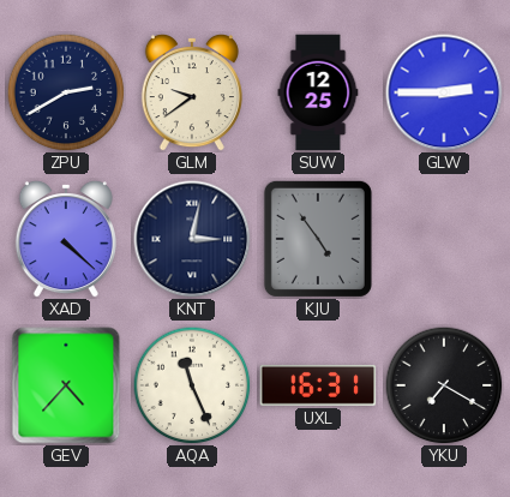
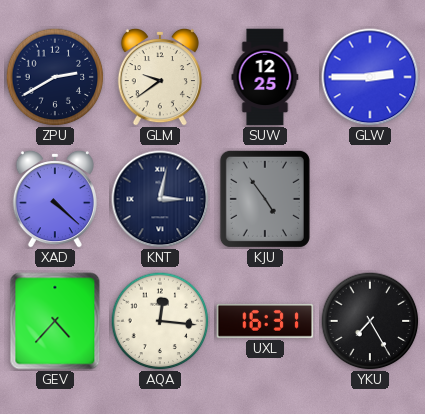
AQA: 11:26 -> 12:16 (160, 321)
YKU: 7:20 -> 7:25 (370, 321)
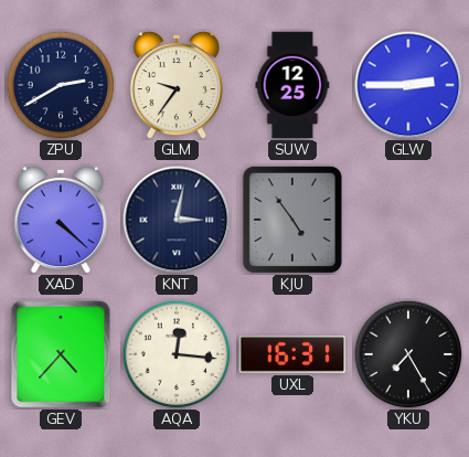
GLM: 9:39 -> 9:36 (177, 85)
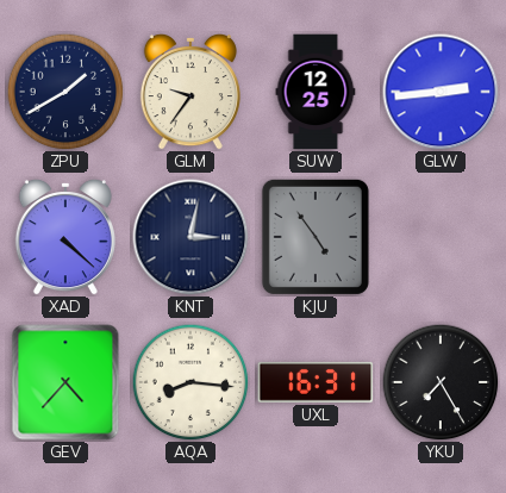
ZPU: 2:40 -> 1:40 (65, 92)
GLW: 2:45 -> 2:44 (441, 92)
AQA: 12:16 -> 8:16 (190, 382)
